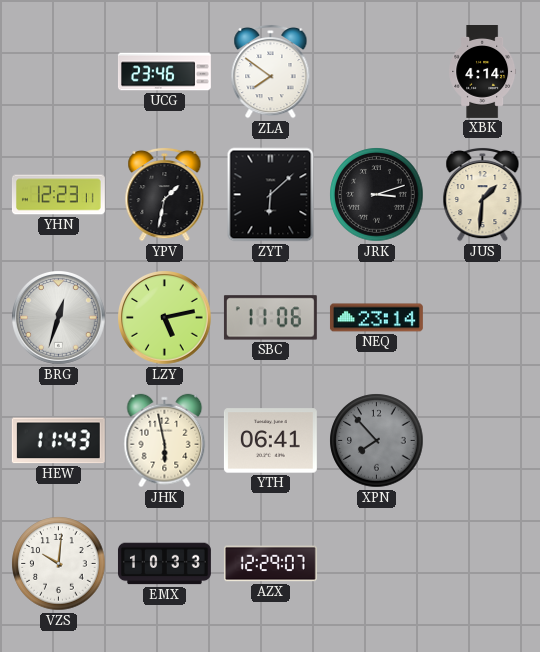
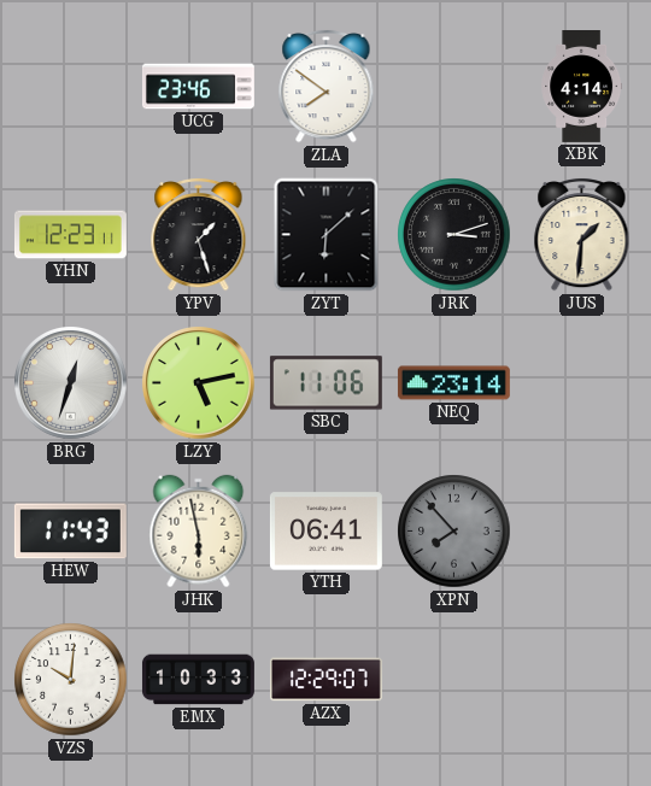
YPV: 1:32 -> 1:27 (199, 234)
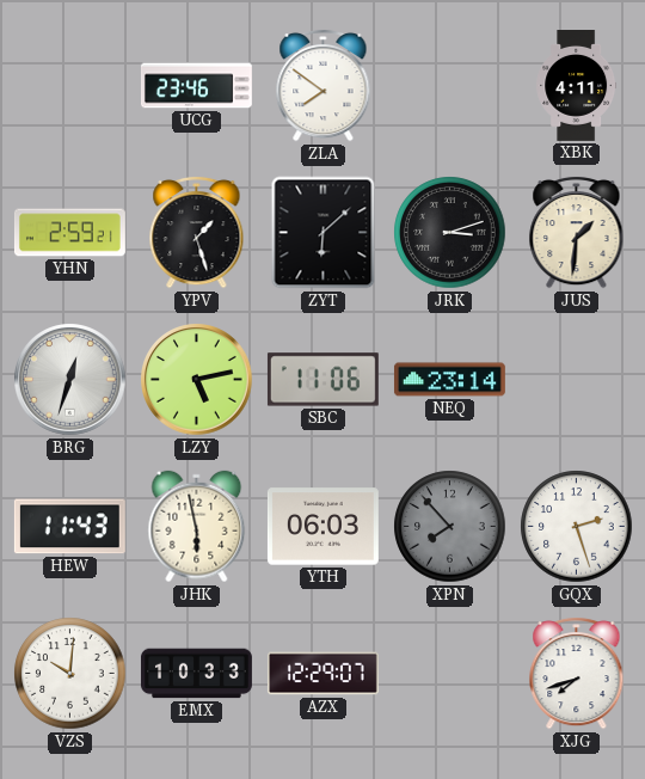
XBK: 4:14 -> 4:11 (577, 86)
YHN: 12:23 -> 2:59 (69, 233)
YTH: 06:41 -> 06:03 (322, 527)
GQX: none -> 2:27 (577, 527)
XJG: none -> 7:42 (577, 673)
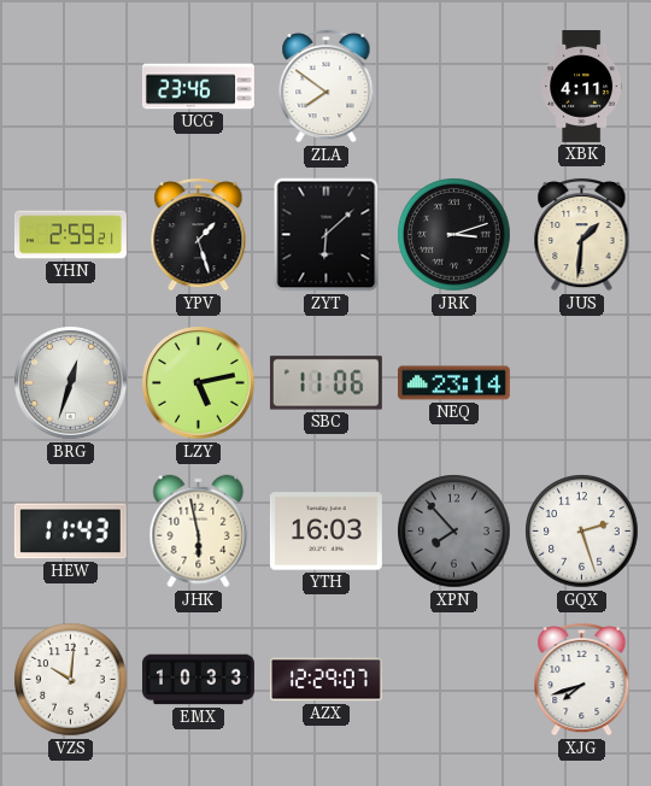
YTH: 06:03 -> 16:03 (325, 532)
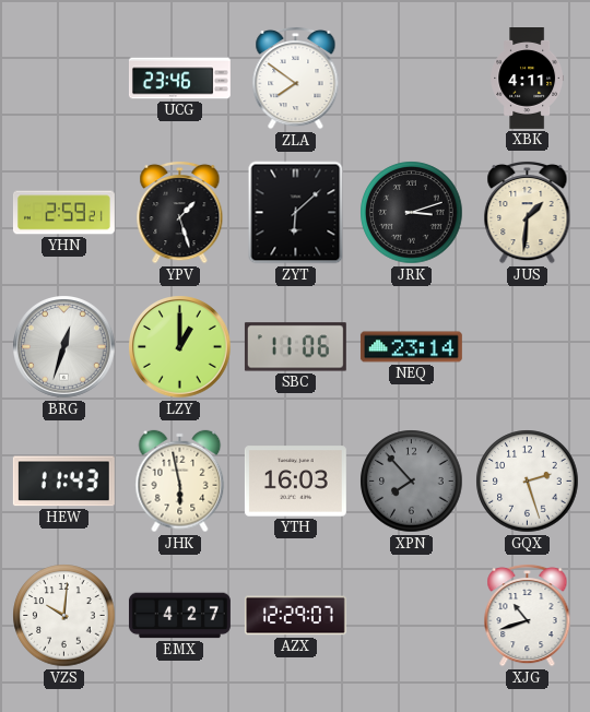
LZY: 5:13 -> 1:00 (180, 347)
EMX: 10:33 -> 4:27 (179, 616)
XJG: 7:42 -> 10:42 (528, 615)
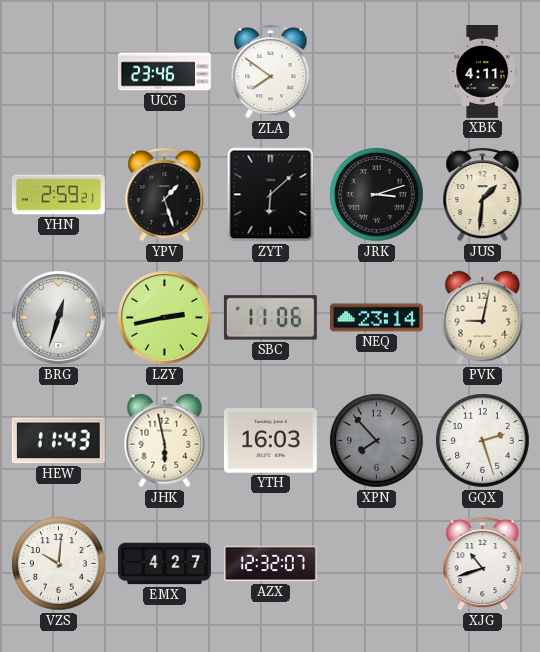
LZY: 1:00 -> 2:43 (165, 318)
PVK: none -> 9:02 (483, 318)
AZX: 12:29 -> 12:32 (270, 564)
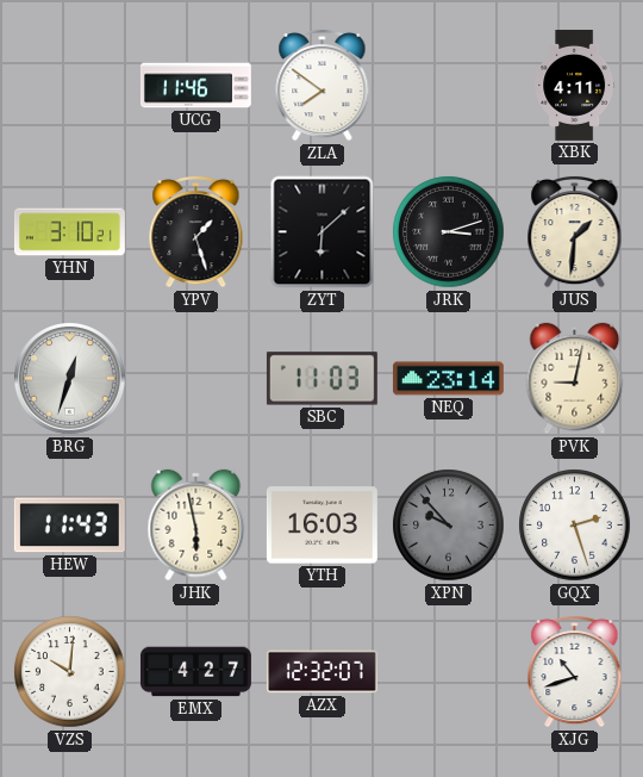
UCG: 23:46 -> 11:46 (195, 86)
YHN: 2:59 -> 3:10 (69, 232)
LZY: 2:43 -> none (165, 318)
SBC: 11:06 -> 11:03 (321, 379)
XPN: 7:53 -> 9:53 (449, 526)
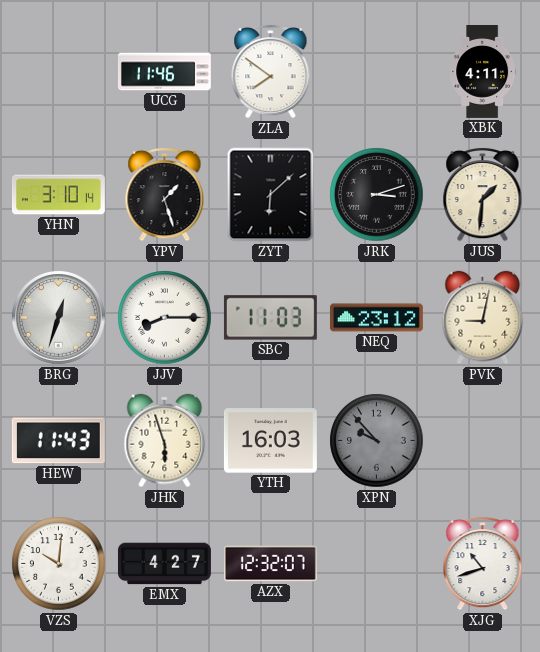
YHN: 3:10:21 -> 3:10:14 (58, 195)
JJV: none -> 8:15 (165, 318)
NEQ: 23:14 -> 23:12 (376, 318)
JHK: 5:58 -> 5:57 (165, 441)
GQX: 2:27 -> none (575, 526)
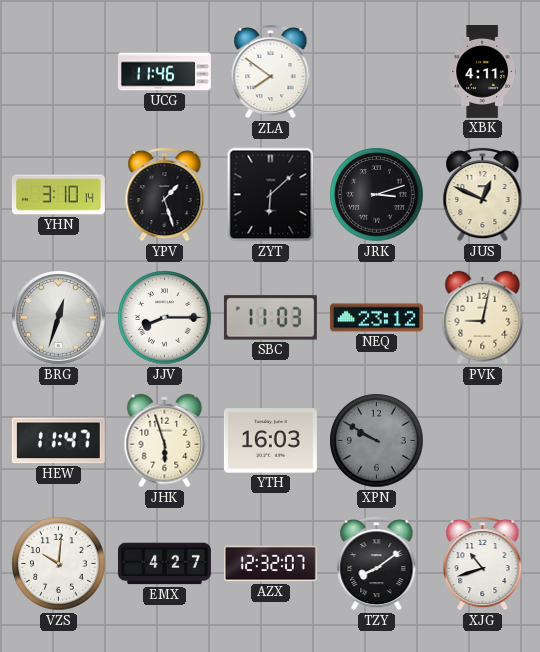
JUS: 1:31 -> 12:49 (483, 194)
HEW: 11:43 -> 11:47 (58, 441)
XPN: 9:53 -> 9:50 (377, 441)
TZY: none -> 8:09 (377, 563)
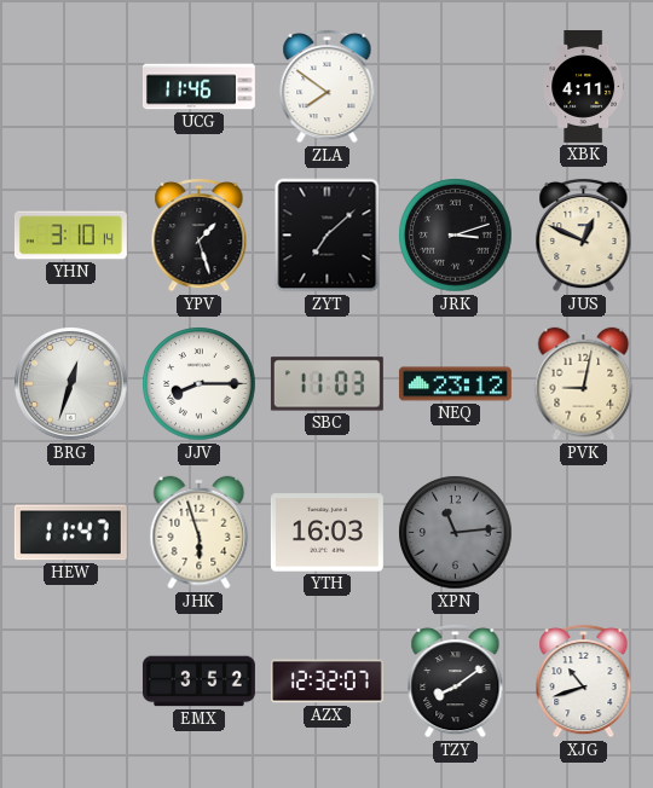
ZYT: 6:08 -> 7:08 (328, 236)
XPN: 9:50 -> 11:14 (456, 533)
VZS: 10:01 -> none (59, 564)
EMX: 4:27 -> 3:52 (198, 682)
